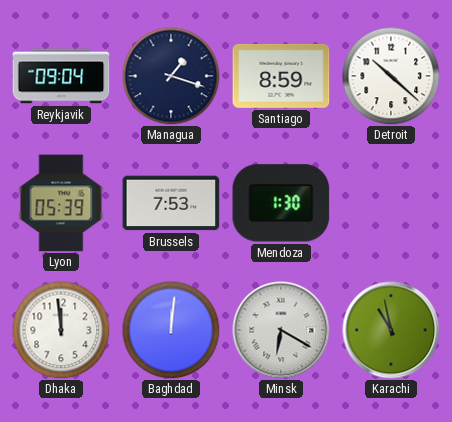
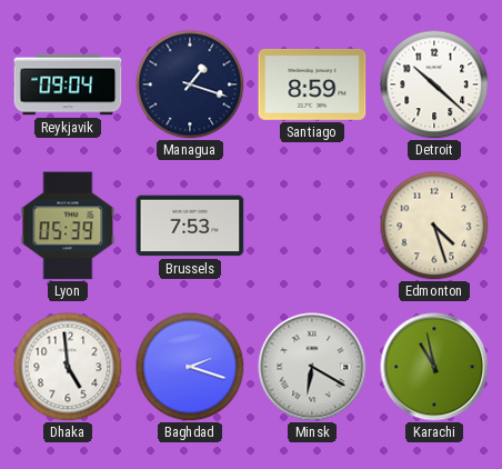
Mendoza: 1:30 -> none (281, 203)
Edmonton: none -> 4:27 (434, 226)
Dhaka: 11:59 -> 4:59 (68, 367)
Baghdad: 12:01 -> 2:18 (190, 367)
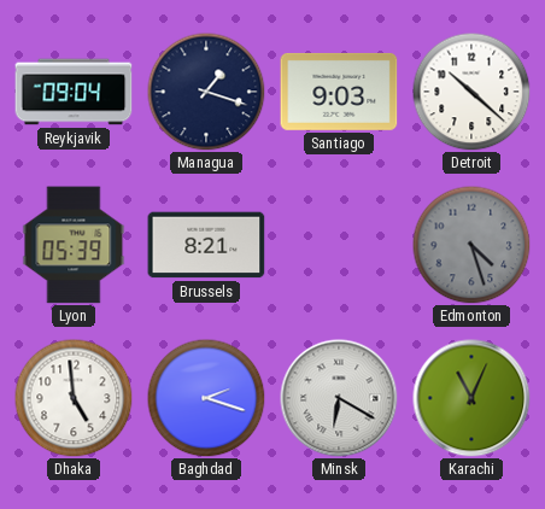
Santiago: 8:59 -> 9:03 (339, 92)
Brussels: 7:53 -> 8:21 (206, 245)
Edmonton dial: cream -> grey (471, 245)
Karachi: 10:58 -> 11:04 (471, 398)
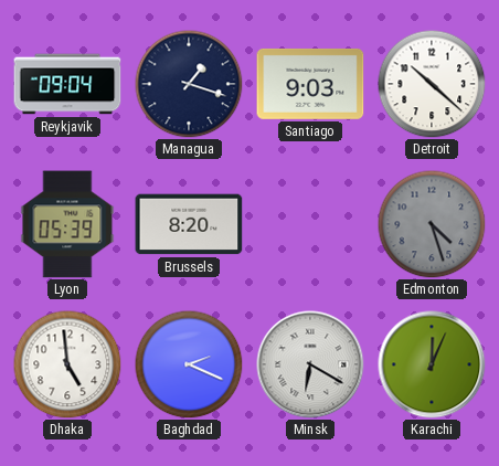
Brussels: 8:21 -> 8:20 (189, 224)
Baghdad: 2:18 -> 2:19 (189, 364)
Karachi: 11:04 -> 12:04 (432, 364)
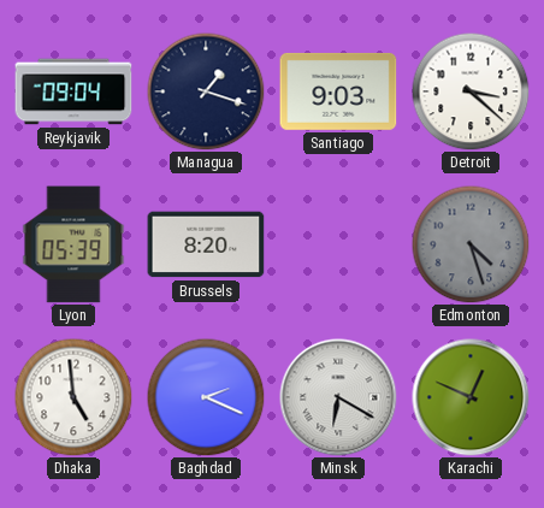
Detroit: 10:22 -> 3:22 (471, 91)
Karachi: 12:04 -> 12:49 (471, 397)
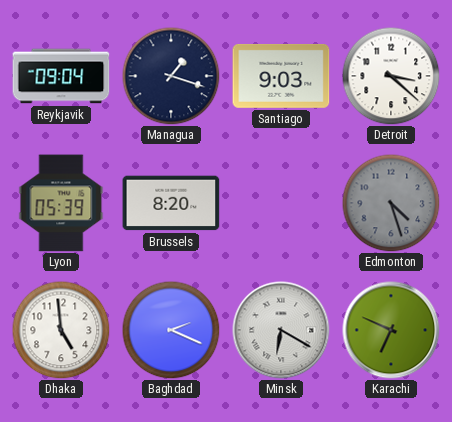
Karachi: 12:49 -> 6:49 (391, 330)
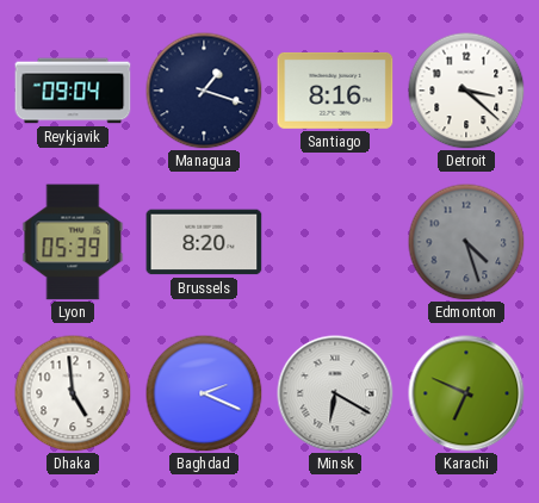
Santiago: 9:03 -> 8:16 (335, 91)
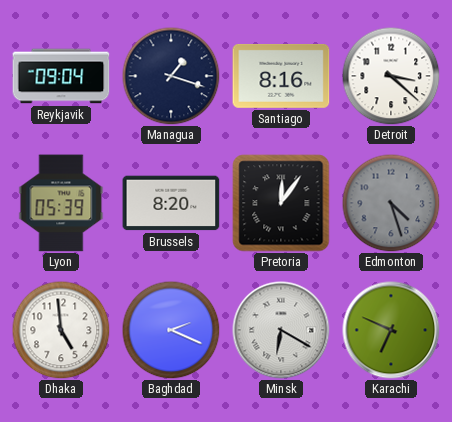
Pretoria: none -> 12:06 (281, 203)
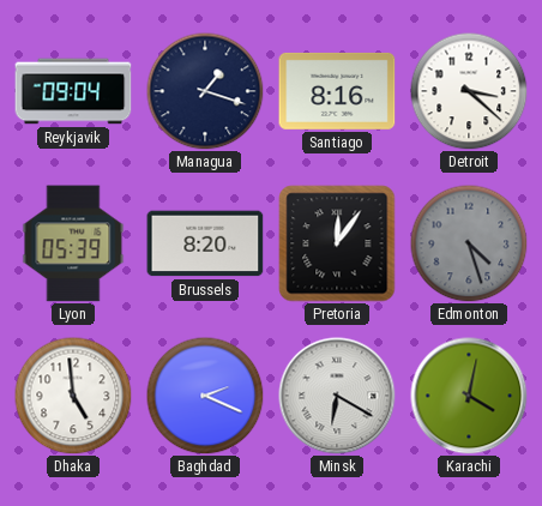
Karachi: 6:49 -> 4:02 (469, 396)
